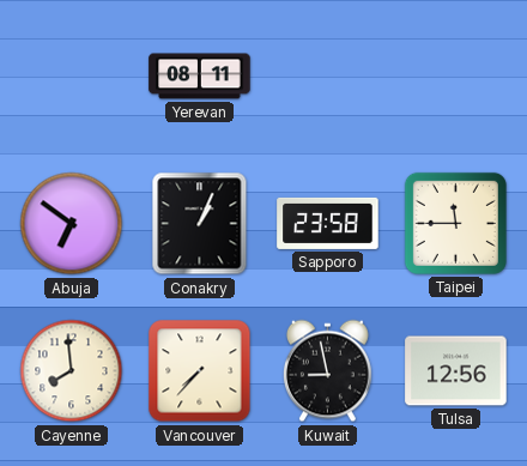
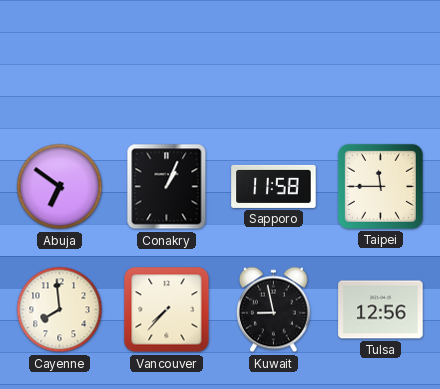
Yerevan: 08:11 -> none (200, 77)
Sapporo: 23:58 -> 11:58 (274, 186)
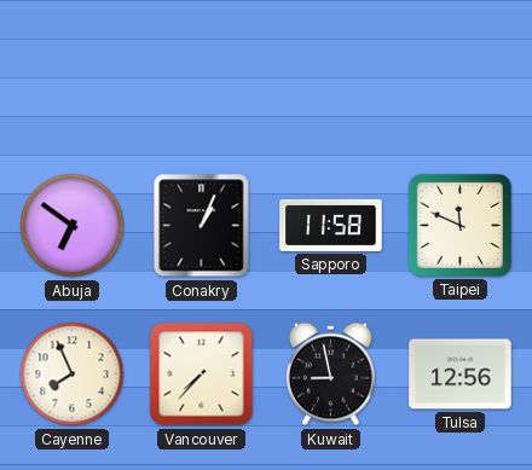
Taipei: 11:45 -> 11:49 (459, 225)
Cayenne: 7:59 -> 7:56 (73, 375)
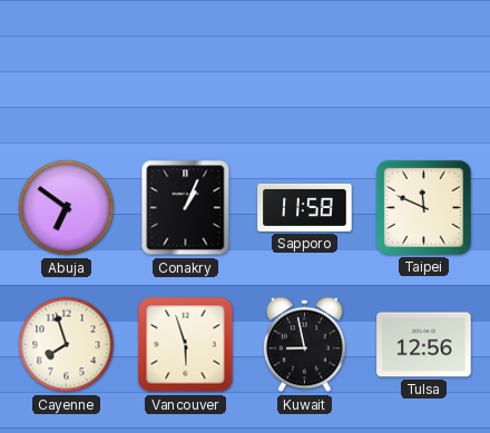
Cayenne: 7:56 -> 7:57 (67, 345)
Vancouver: 7:37 -> 5:57 (186, 345)
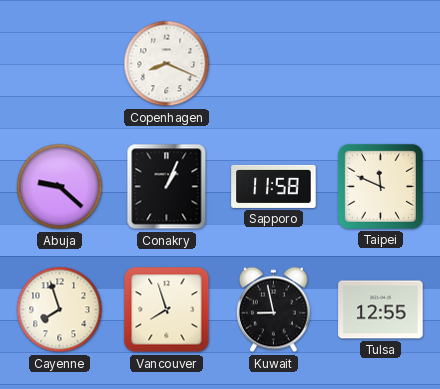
Copenhagen: none -> 8:19 (167, 64)
Abuja: 6:51 -> 9:22 (60, 187)
Vancouver: 5:57 -> 7:57 (167, 310)
Tulsa: 12:56 -> 12:55 (381, 310)
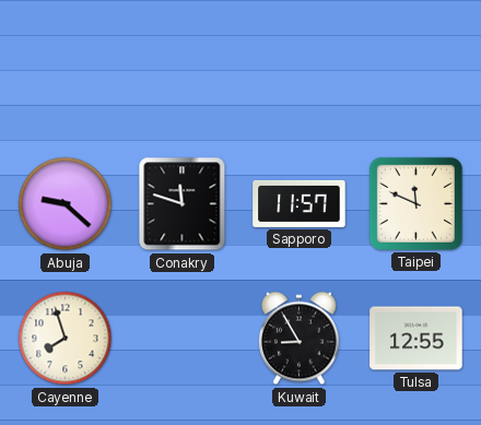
Copenhagen: 8:19 -> none (167, 64)
Conakry: 1:04 -> 11:48 (183, 204)
Sapporo: 11:58 -> 11:57 (300, 203)
Vancouver: 7:57 -> none (167, 310)
Kuwait: 8:58 -> 8:55 (298, 339)
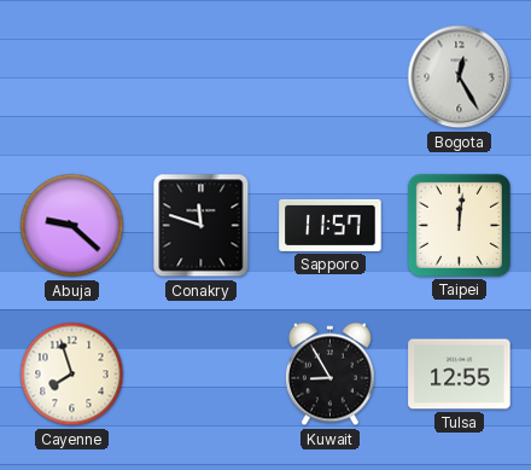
Bogota: none -> 12:25 (460, 77)
Taipei: 11:49 -> 12:01 (459, 225)
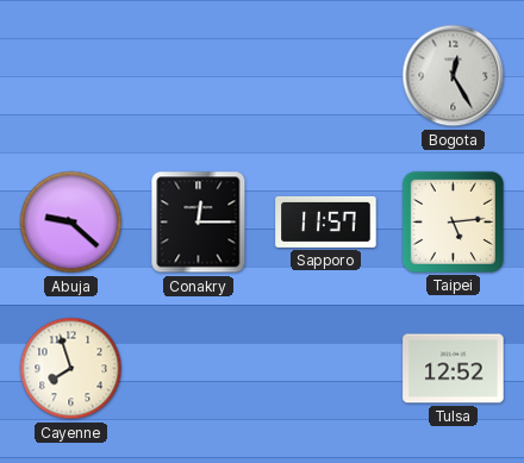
Conakry: 11:48 -> 12:15 (199, 223)
Taipei: 12:01 -> 5:14 (453, 221)
Kuwait: 8:55 -> none (329, 375)
Tulsa: 12:55 -> 12:52 (454, 369)
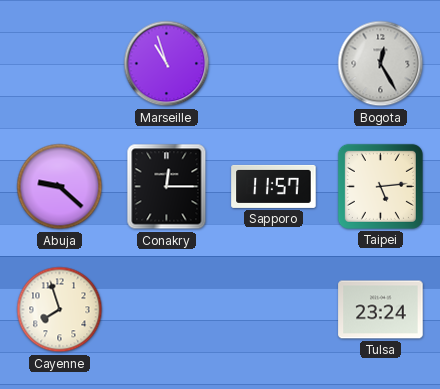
Marseille: none -> 10:57 (167, 64)
Tulsa: 12:52 -> 23:24 (381, 310)
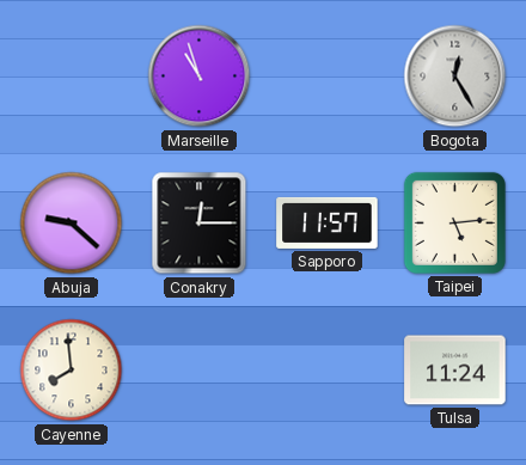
Cayenne: 7:57 -> 7:59 (72, 371)
Tulsa: 23:24 -> 11:24 (455, 371)
